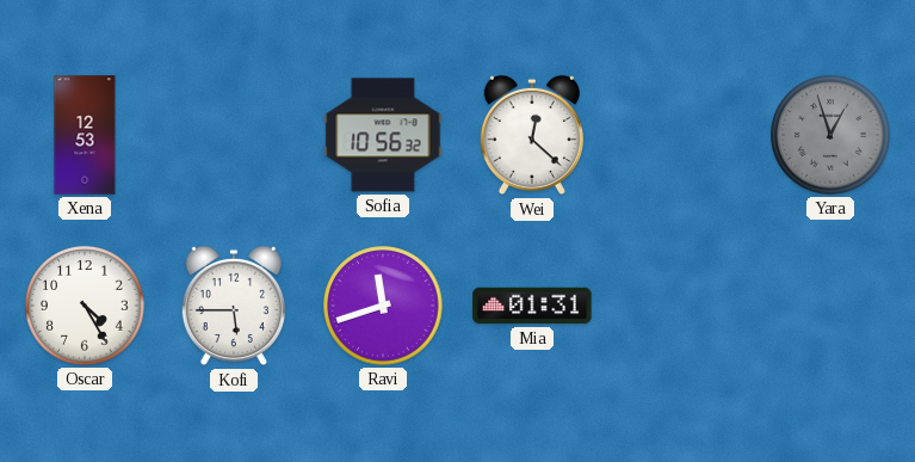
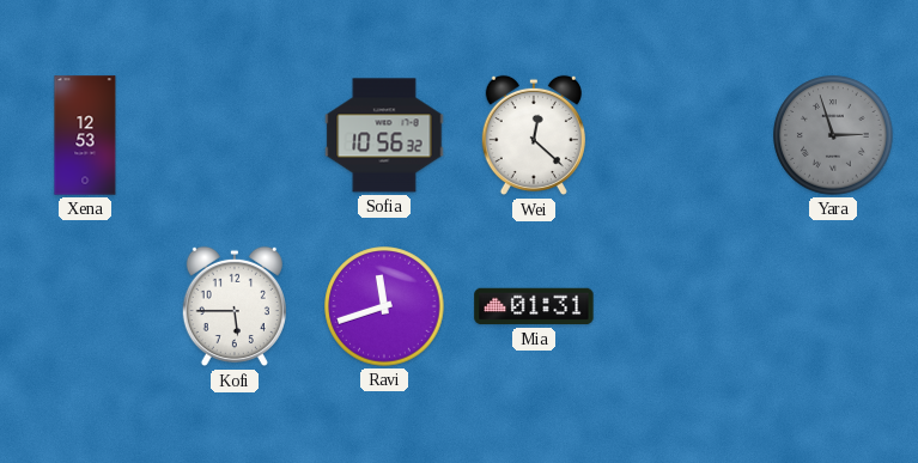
Yara: 12:57 -> 2:57 (833, 135)
Oscar: 4:25 -> none (85, 306)
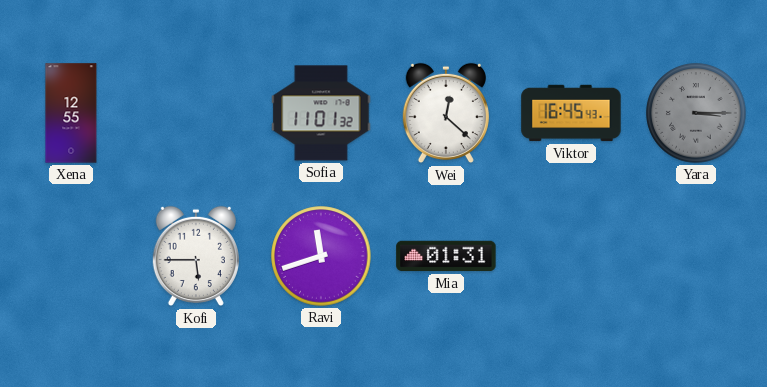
Xena: 12:53 -> 12:55 (71, 113)
Sofia: 10:56 -> 11:01 (321, 113)
Viktor: none -> 16:45 (571, 113)
Yara: 2:57 -> 3:15 (696, 113)
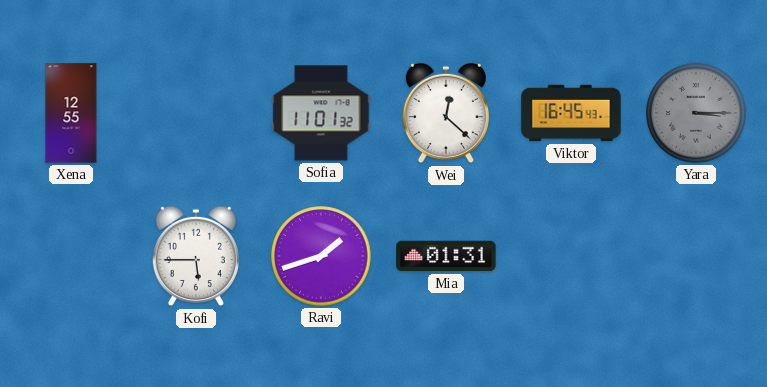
Ravi: 11:42 -> 1:42 (321, 256)
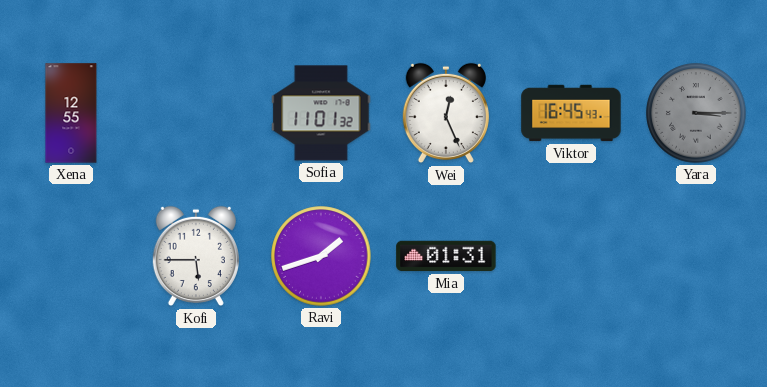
Wei: 12:22 -> 12:26 (446, 113)
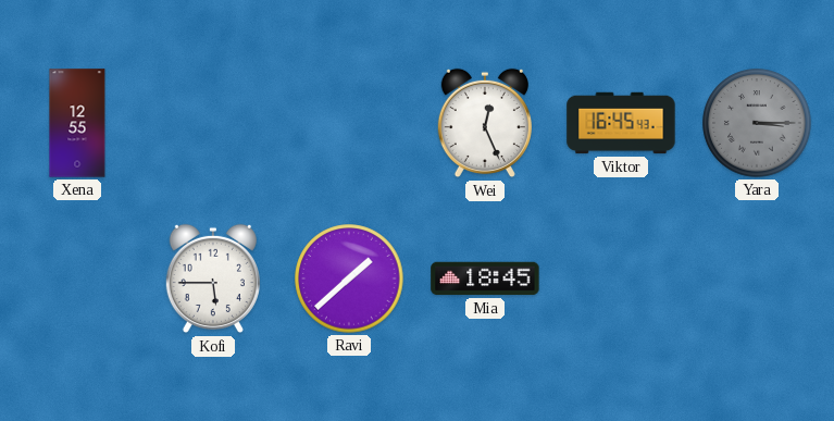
Sofia: 11:01 -> none (321, 113)
Ravi: 1:42 -> 1:38 (349, 278)
Mia: 01:31 -> 18:45 (485, 278)
